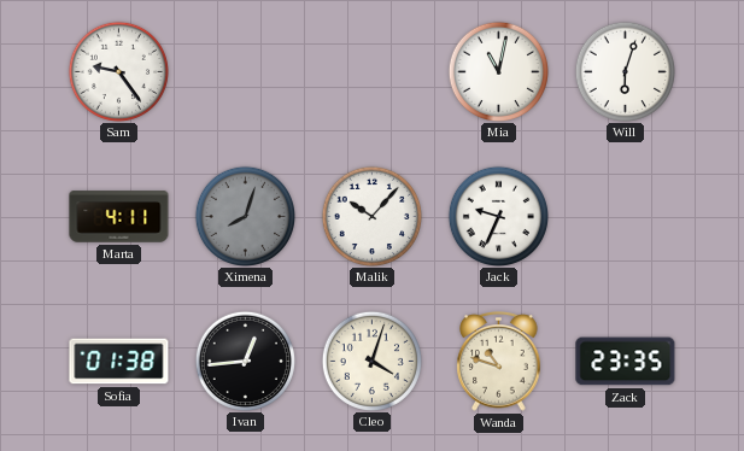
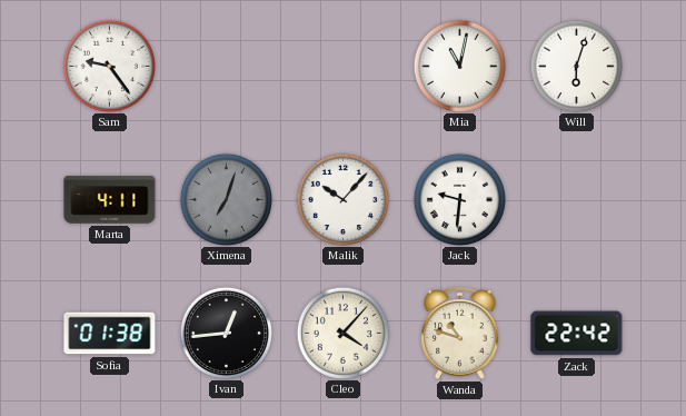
Ximena: 8:03 -> 7:03 (226, 199)
Jack: 9:34 -> 9:31 (459, 199)
Cleo: 4:03 -> 4:07 (342, 333)
Zack: 23:35 -> 22:42 (577, 334)
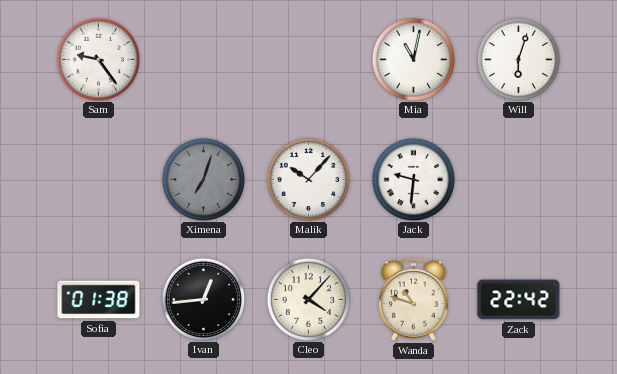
Marta: 4:11 -> none (110, 200)
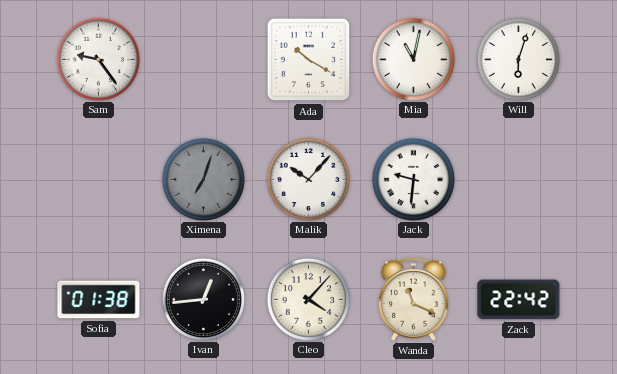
Ada: none -> 10:20 (309, 60)
Wanda: 10:48 -> 11:19 (414, 300)
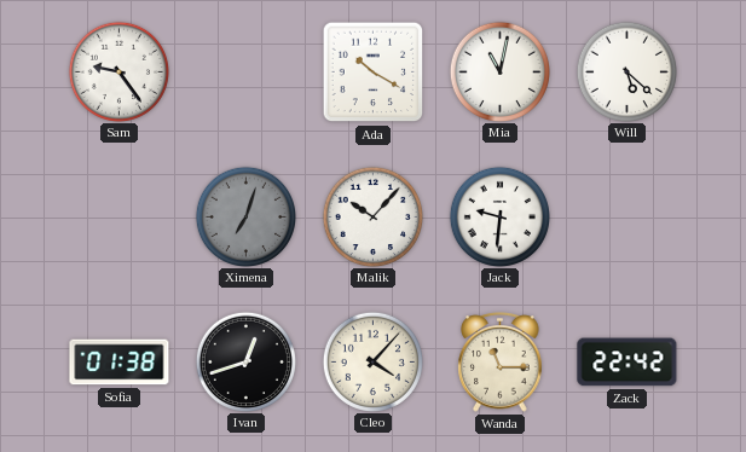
Will: 6:03 -> 5:22 (626, 71)
Ivan: 12:44 -> 12:42 (245, 361)
Wanda: 11:19 -> 11:15 (501, 363)
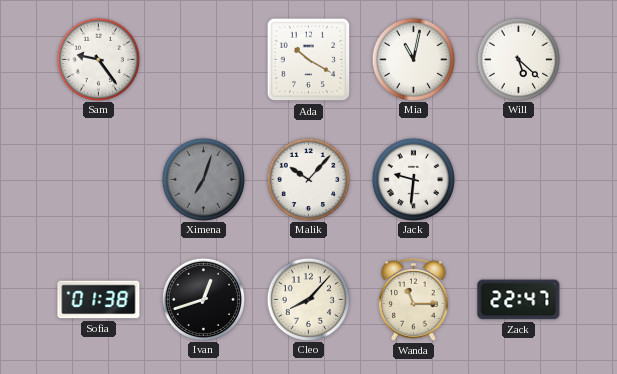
Cleo: 4:07 -> 8:07 (308, 299)
Zack: 22:42 -> 22:47 (519, 300)
